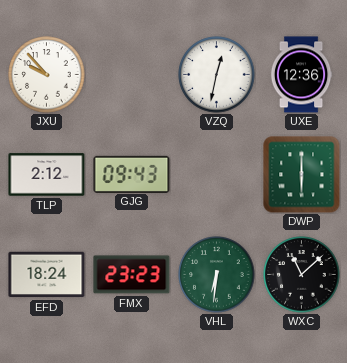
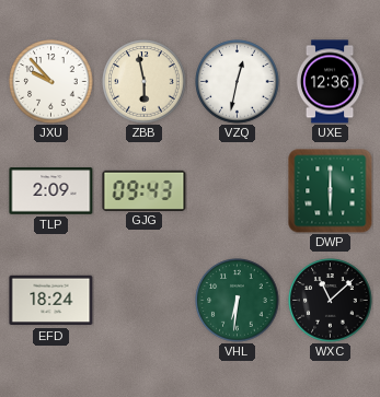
ZBB: none -> 5:58 (145, 82)
TLP: 2:12 -> 2:09 (51, 191)
FMX: 23:23 -> none (132, 275)
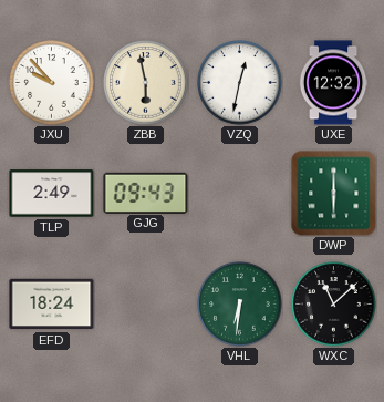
UXE: 12:36 -> 12:32 (333, 83)
TLP: 2:09 -> 2:49 (52, 194)
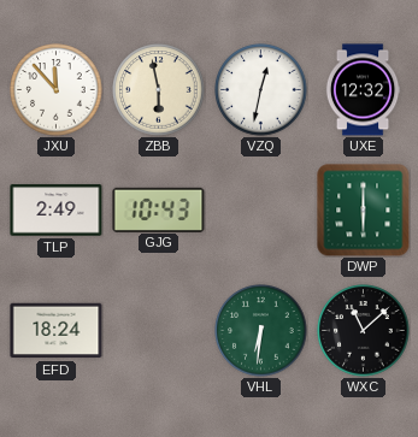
JXU: 9:53 -> 11:53 (57, 90)
GJG: 09:43 -> 10:43 (159, 209)
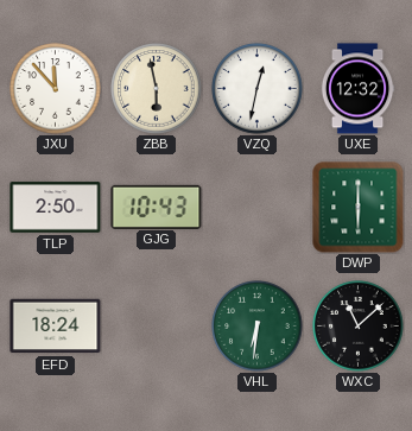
TLP: 2:49 -> 2:50 (56, 208)
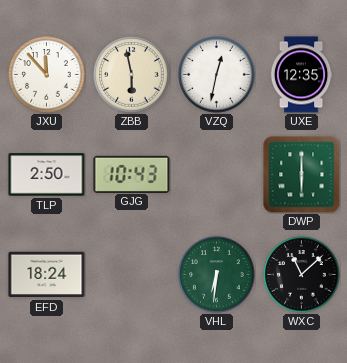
UXE: 12:32 -> 12:35 (301, 75)
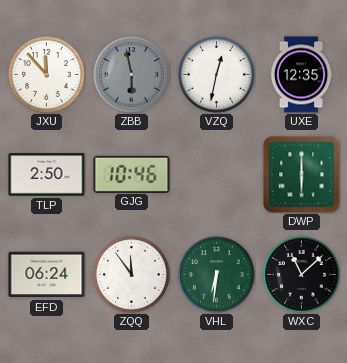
ZBB dial: cream -> grey (132, 75)
GJG: 10:43 -> 10:46 (132, 174)
EFD: 18:24 -> 06:24 (47, 275)
ZQQ: none -> 11:54 (132, 275)
